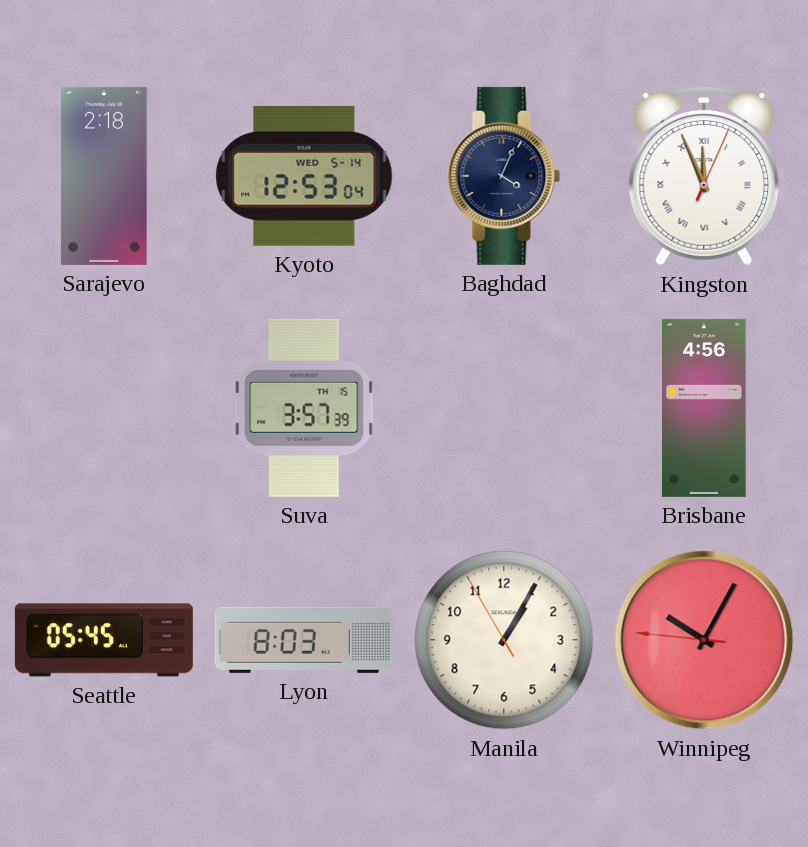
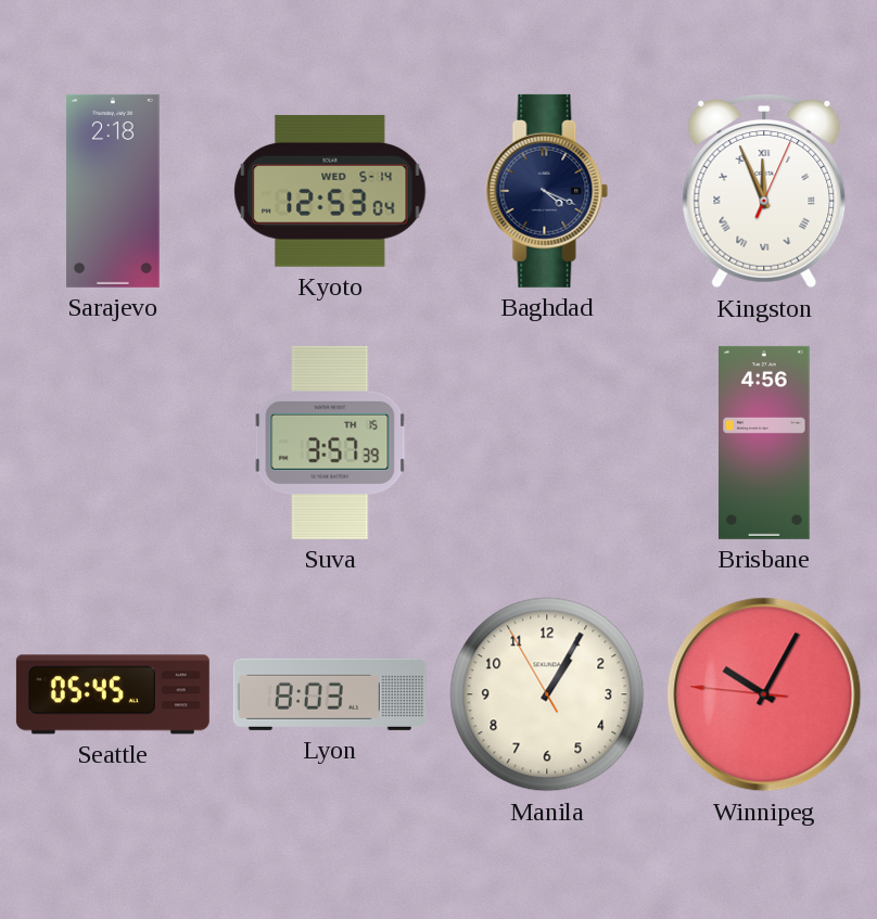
Baghdad: 4:04 -> 4:19 (547, 191)
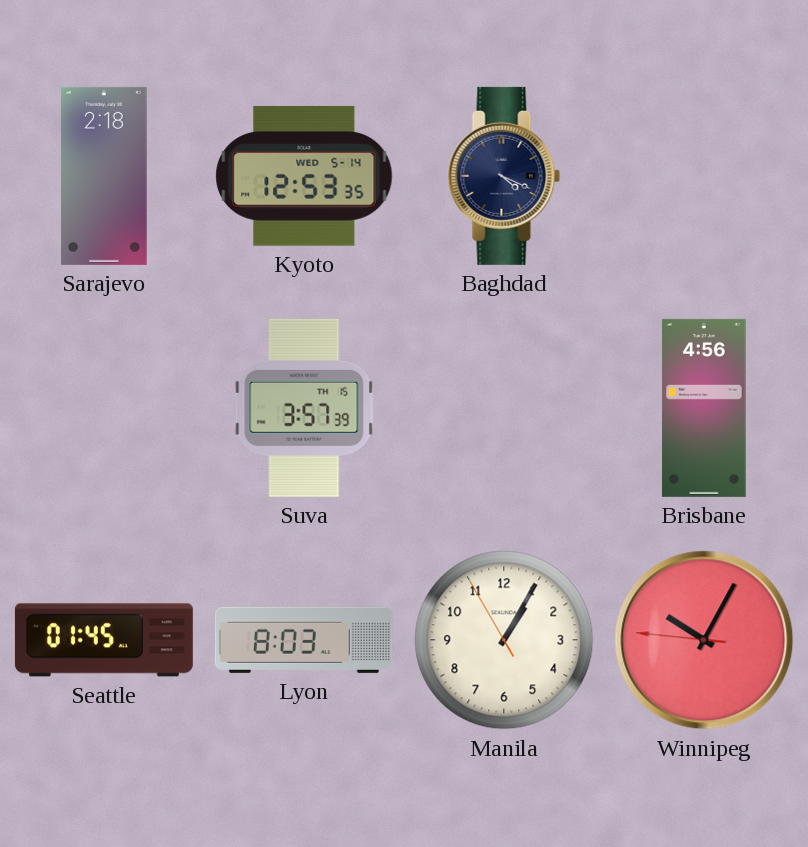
Kyoto: 12:53:04 -> 12:53:35 (304, 176)
Kingston: 11:56 -> none (764, 191)
Seattle: 05:45 -> 01:45 (104, 640)
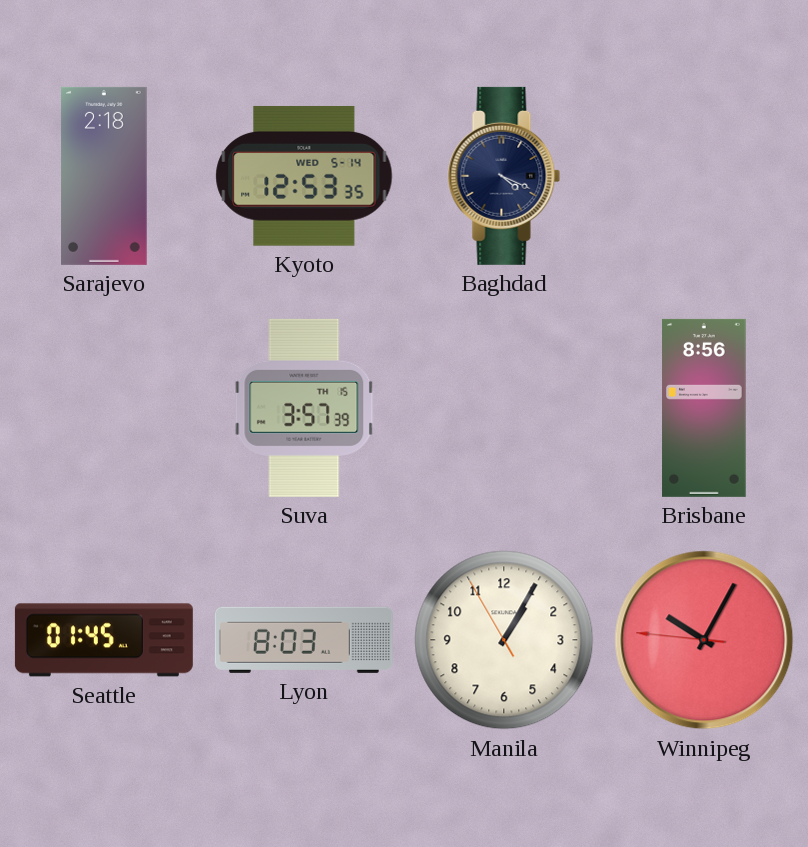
Brisbane: 4:56 -> 8:56 (704, 408)
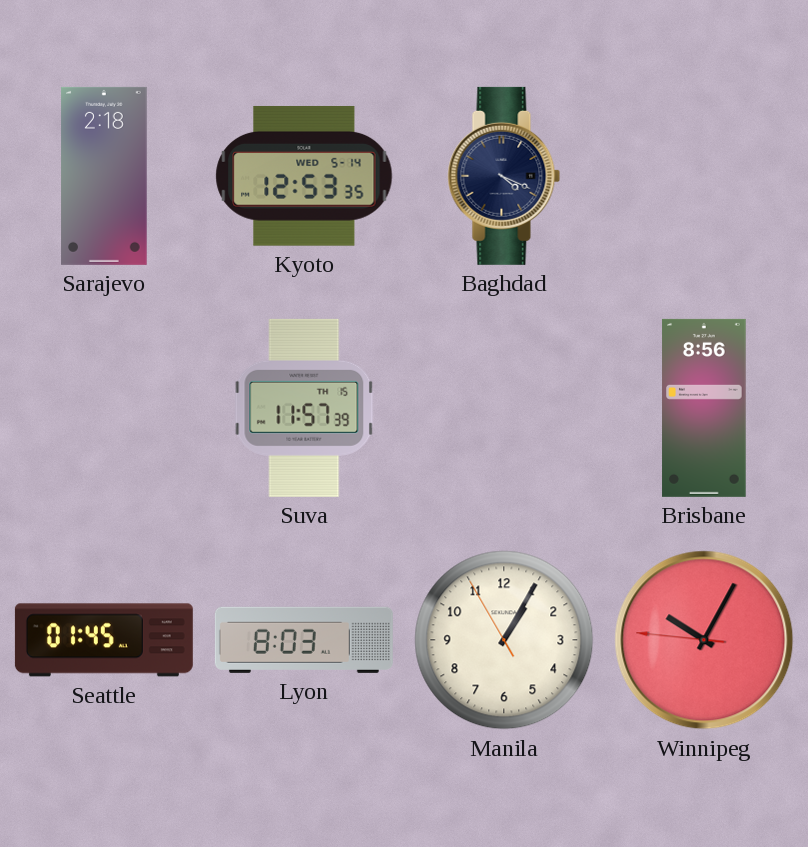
Suva: 3:57 -> 11:57 (304, 408)
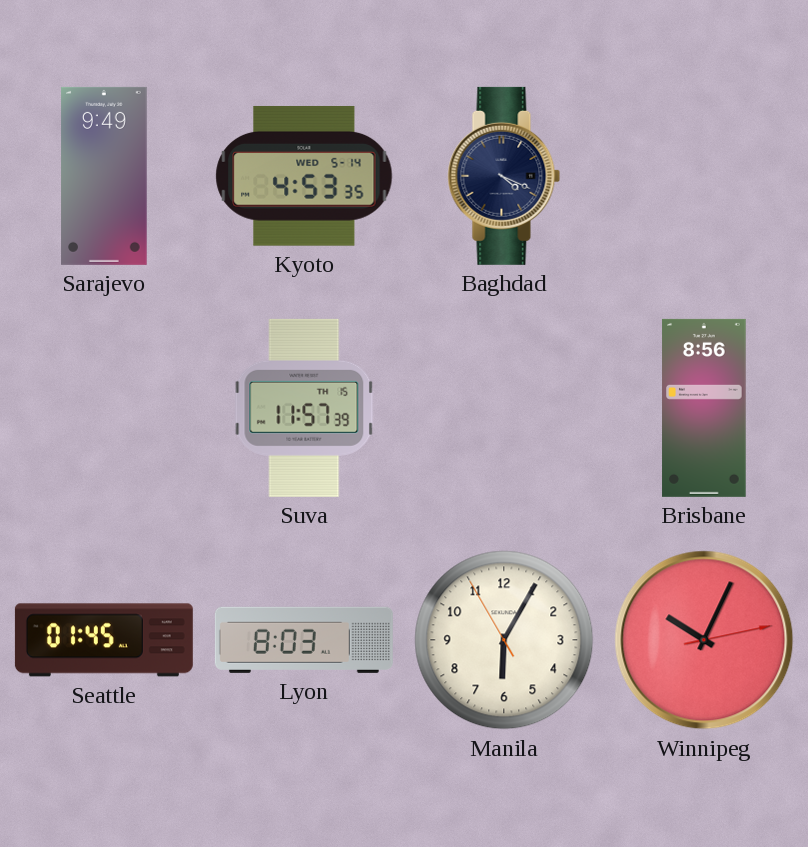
Sarajevo: 2:18 -> 9:49 (104, 176)
Kyoto: 12:53 -> 4:53 (304, 176)
Manila: 1:04 -> 6:04 (504, 640)
Winnipeg: 10:04:46 -> 10:04:13 (704, 640)
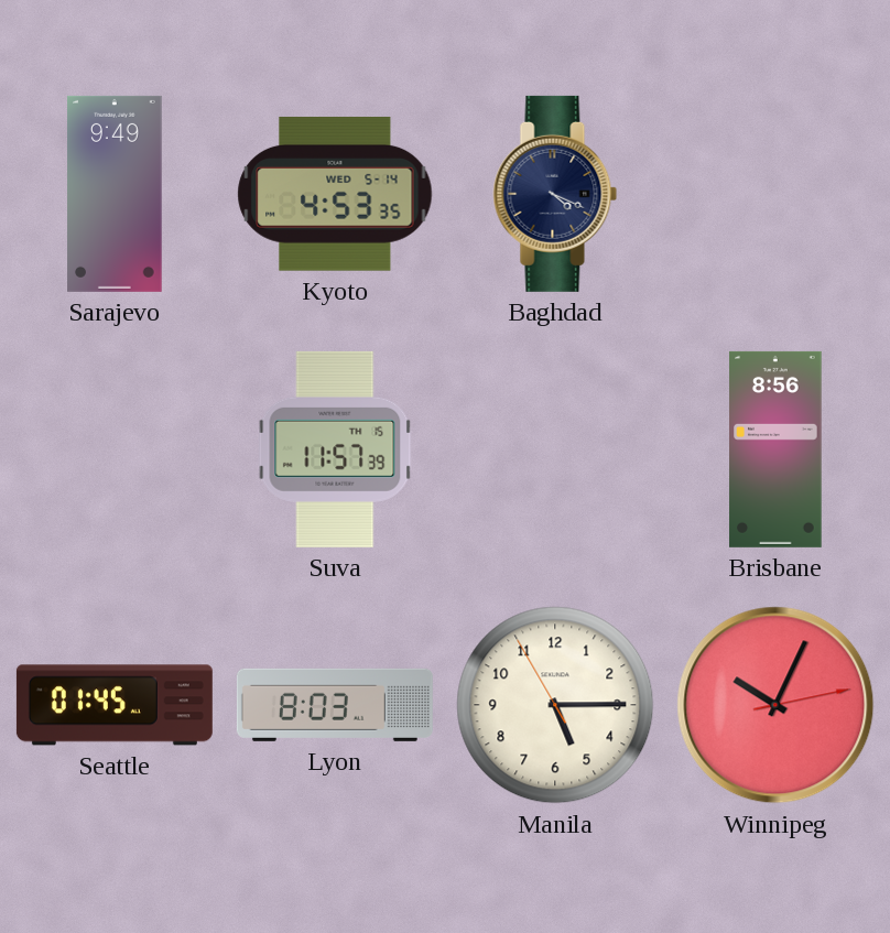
Manila: 6:04 -> 5:14 (555, 705)
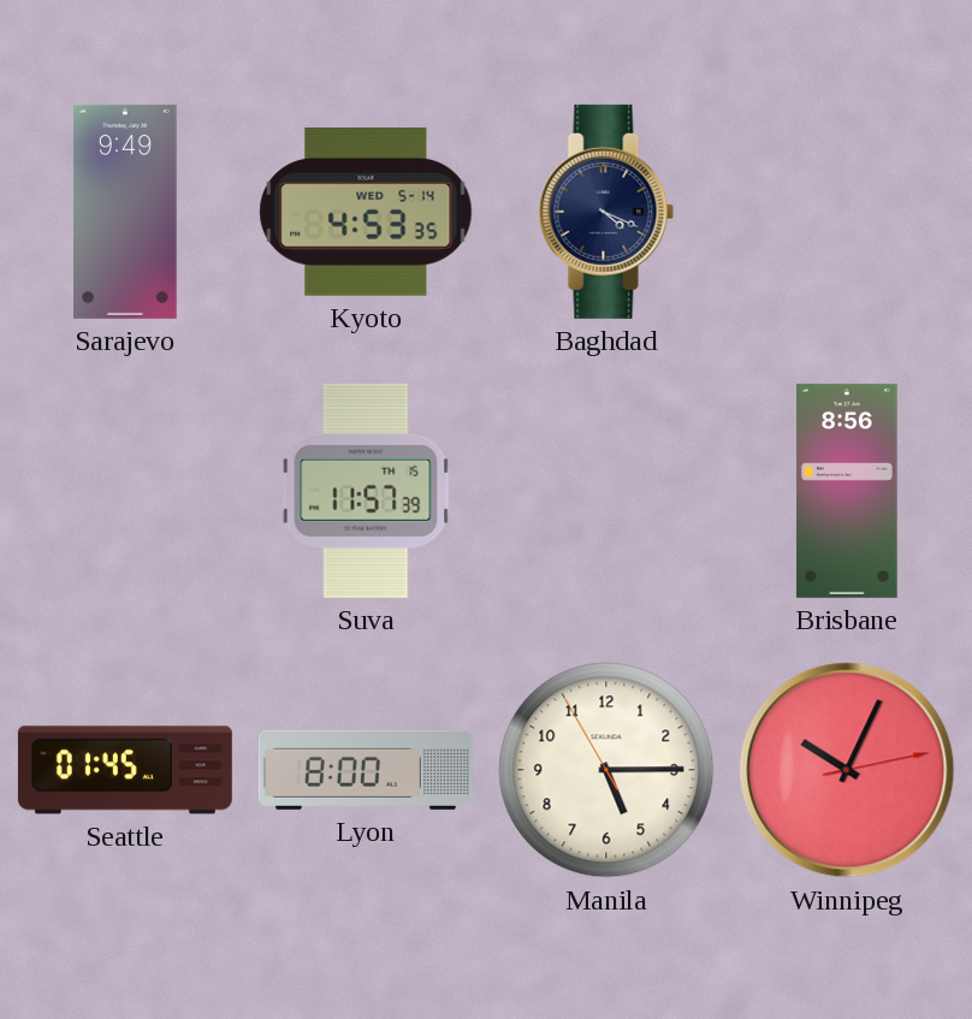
Lyon: 8:03 -> 8:00 (366, 770)
